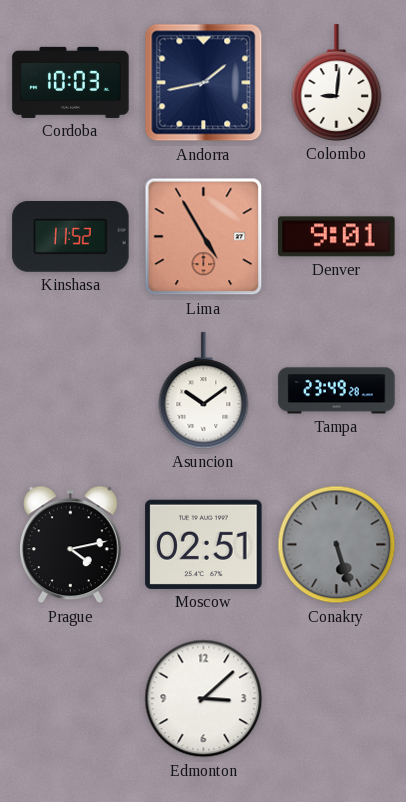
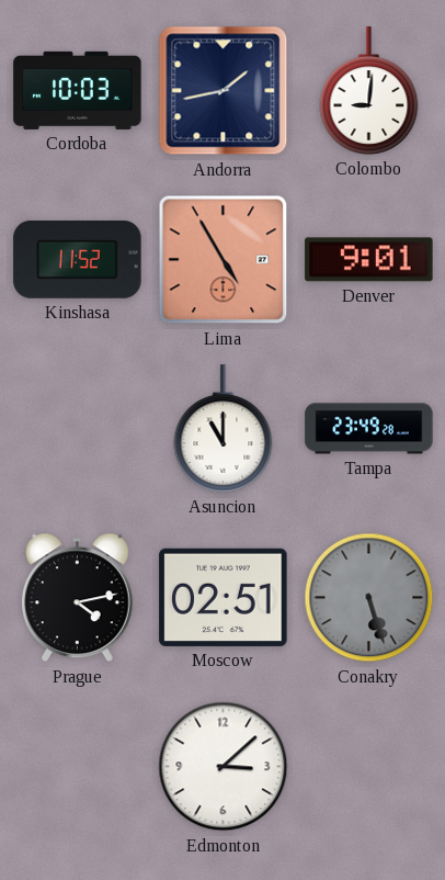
Asuncion: 10:09 -> 11:00 (224, 429)
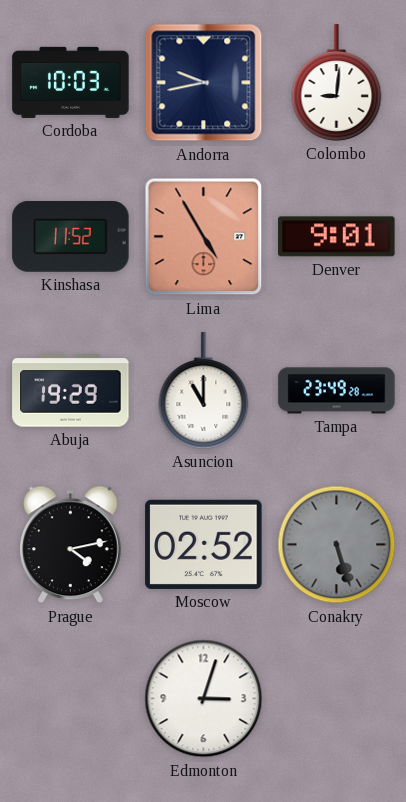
Andorra: 1:43 -> 9:43 (204, 83)
Abuja: none -> 19:29 (71, 391)
Moscow: 02:51 -> 02:52 (204, 544)
Edmonton: 3:08 -> 3:03 (204, 699)
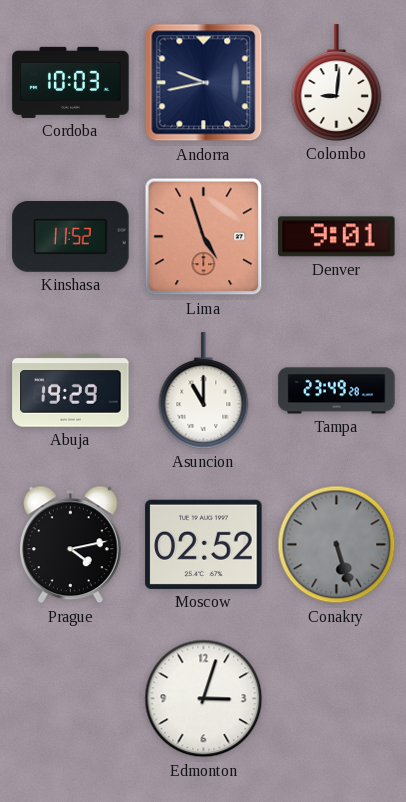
Lima: 4:55 -> 4:57 (204, 237)
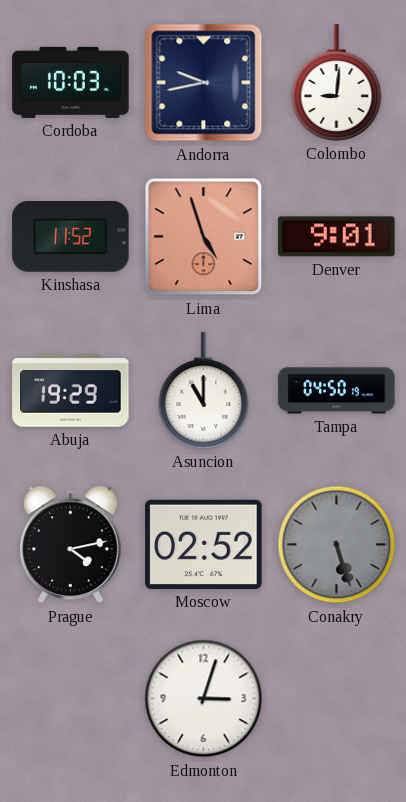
Tampa: 23:49 -> 04:50 (337, 391)
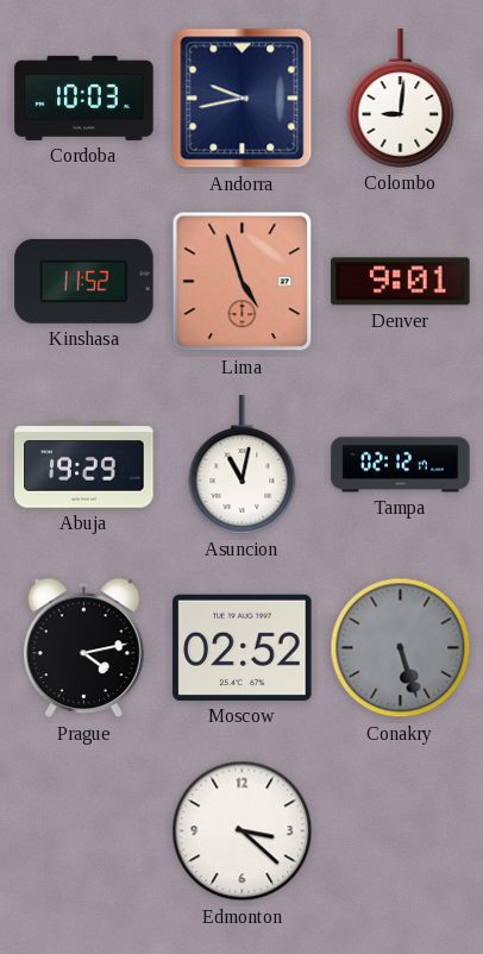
Asuncion: 11:00 -> 11:02 (243, 465)
Tampa: 04:50 -> 02:12 (401, 465)
Edmonton: 3:03 -> 3:22 (243, 831)
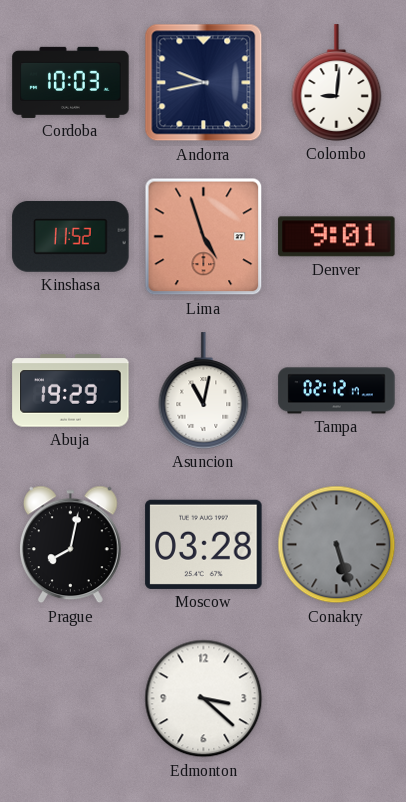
Prague: 4:13 -> 8:02 (71, 545)
Moscow: 02:52 -> 03:28 (204, 544)
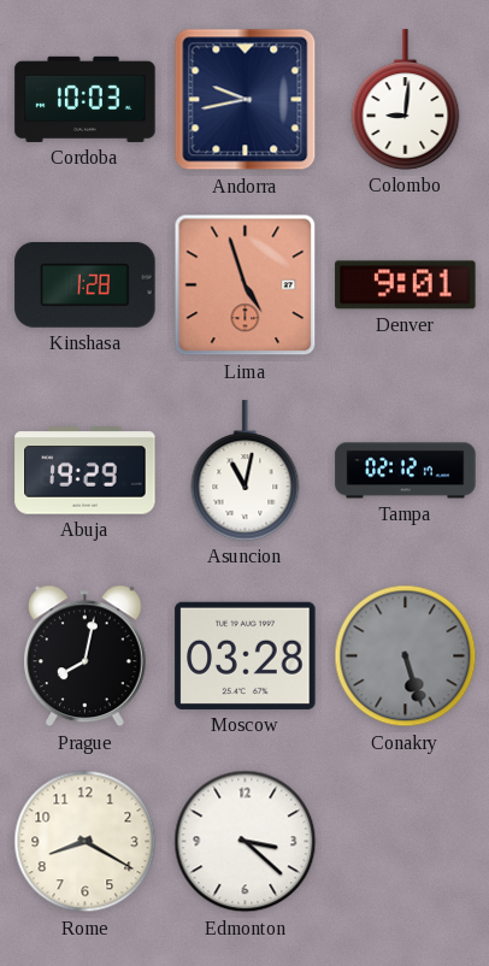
Kinshasa: 11:52 -> 1:28 (86, 285)
Rome: none -> 8:20 (86, 842)
